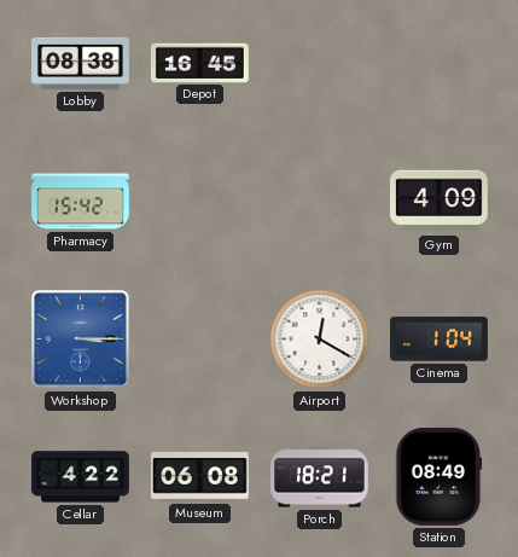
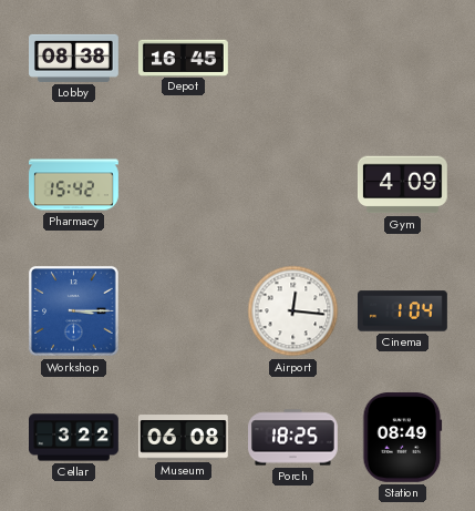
Airport: 12:20 -> 12:16 (293, 311)
Cellar: 4:22 -> 3:22 (74, 438)
Porch: 18:21 -> 18:25 (293, 438)
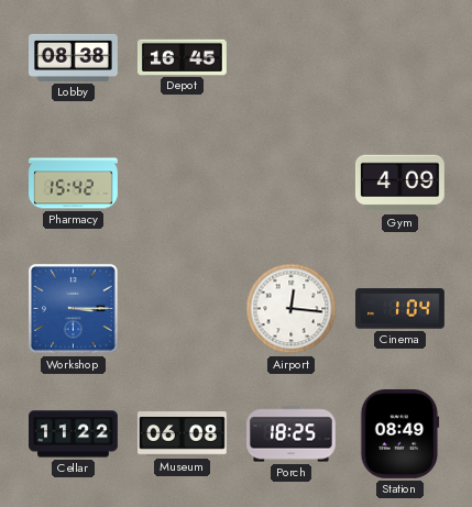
Cellar: 3:22 -> 11:22 (74, 434)
